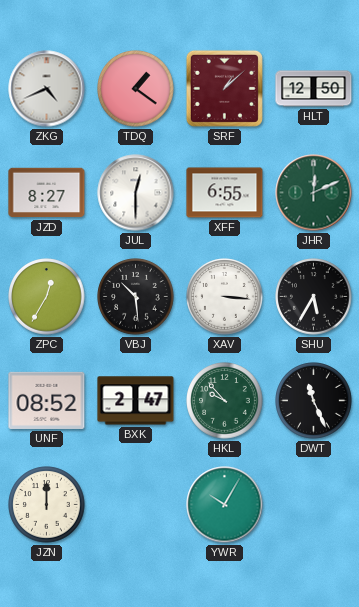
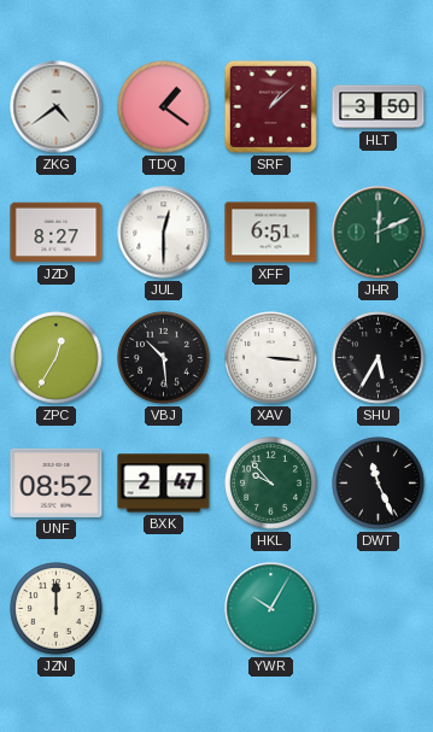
ZKG: 4:41 -> 4:39 (57, 107)
HLT: 12:50 -> 3:50 (379, 107)
XFF: 6:55 -> 6:51 (271, 233)
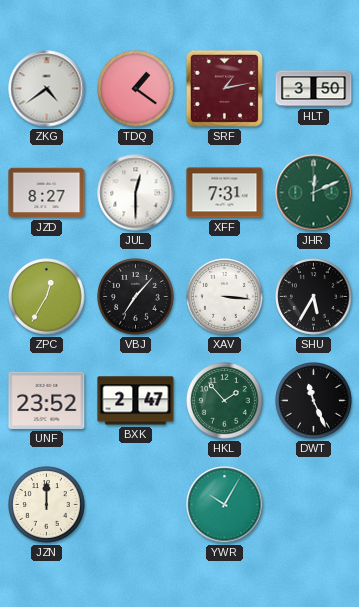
SRF: 1:08 -> 1:13 (224, 88)
XFF: 6:51 -> 7:31 (225, 193)
VBJ: 10:29 -> 7:07 (136, 297)
UNF: 08:52 -> 23:52 (47, 400)
HKL: 9:53 -> 1:53 (225, 401)
